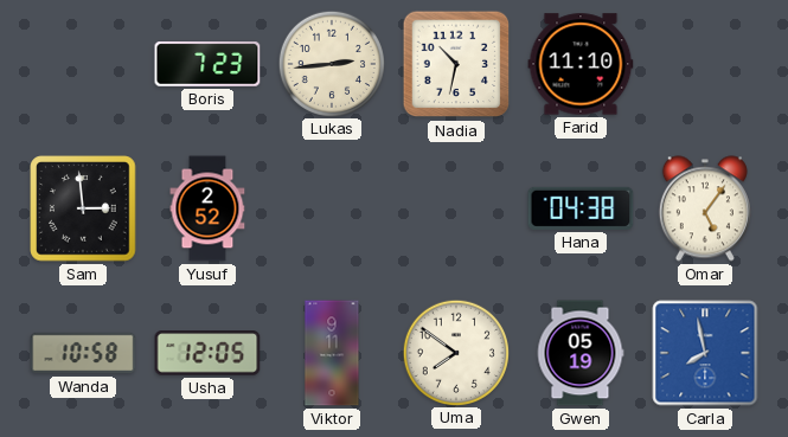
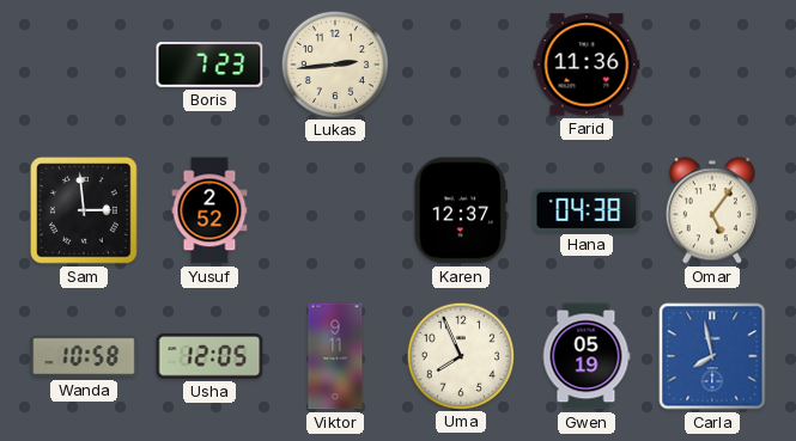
Nadia: 10:32 -> none (456, 64)
Farid: 11:10 -> 11:36 (587, 65)
Karen: none -> 12:37 (461, 210)
Uma: 7:51 -> 7:56 (460, 355)
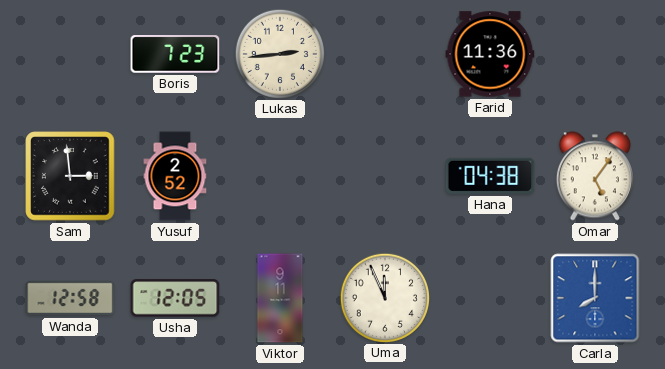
Karen: 12:37 -> none (461, 210)
Wanda: 10:58 -> 12:58 (70, 298)
Uma: 7:56 -> 11:56 (384, 297)
Gwen: 05:19 -> none (587, 356)
Carla: 7:58 -> 8:00 (595, 298)
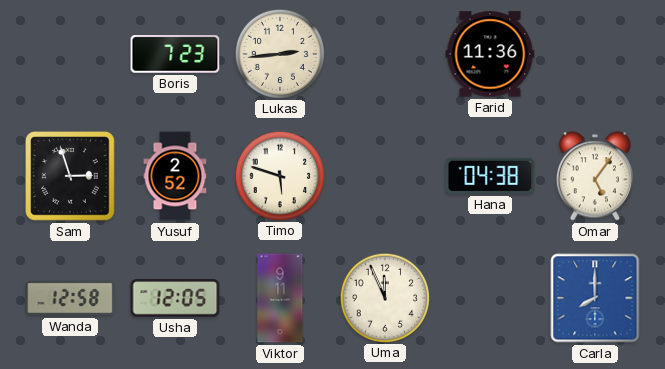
Sam: 2:59 -> 2:57 (70, 176)
Timo: none -> 5:48 (279, 175)
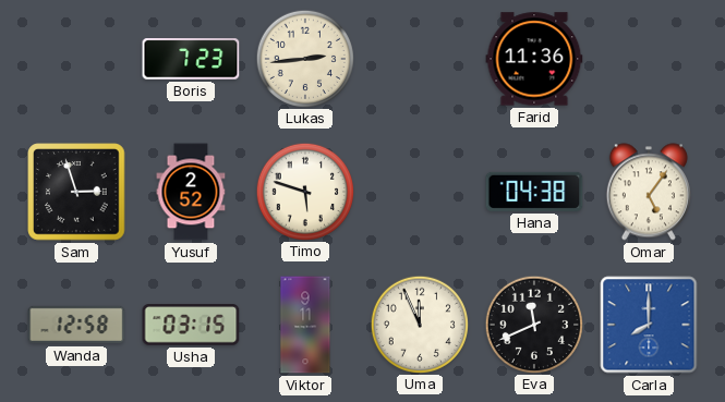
Usha: 12:05 -> 03:15 (191, 325)
Eva: none -> 11:41 (533, 324)
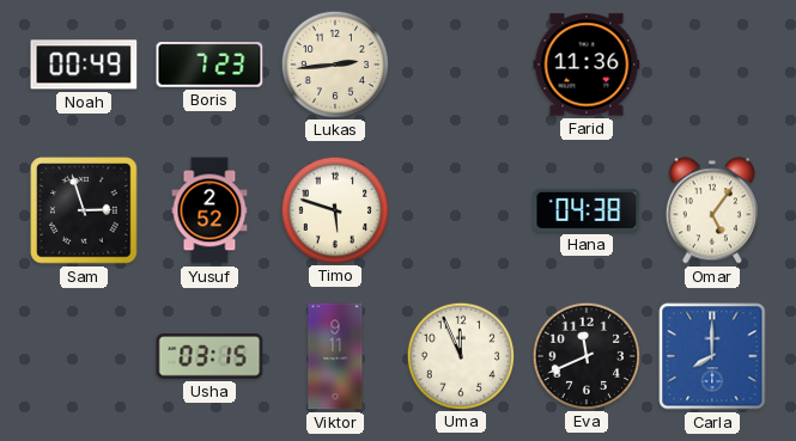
Noah: none -> 00:49 (84, 65)
Wanda: 12:58 -> none (76, 325)
